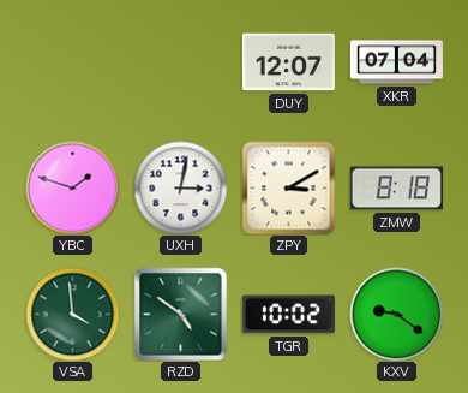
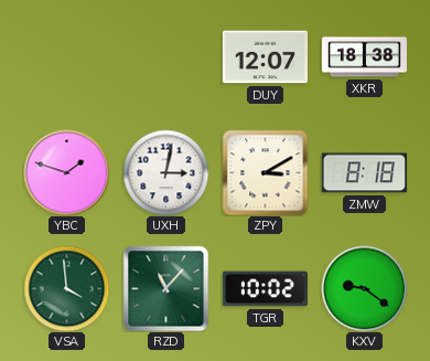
XKR: 07:04 -> 18:38 (364, 57)
RZD: 4:51 -> 11:07 (165, 288)
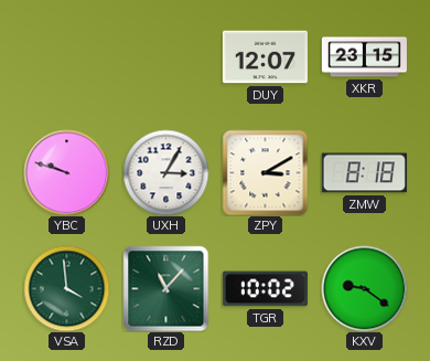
XKR: 18:38 -> 23:15 (364, 57)
YBC: 1:48 -> 9:48 (66, 172)
UXH: 3:02 -> 3:05 (165, 172)
